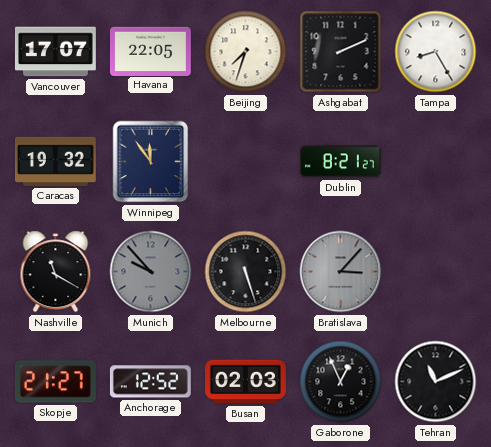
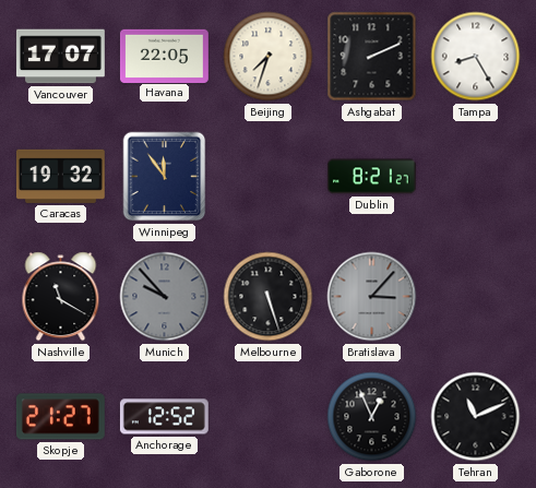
Busan: 02:03 -> none (246, 382)
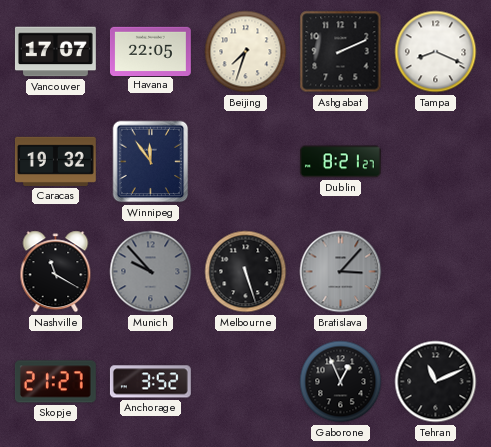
Tampa: 8:25 -> 8:19 (436, 52)
Anchorage: 12:52 -> 3:52 (150, 382)
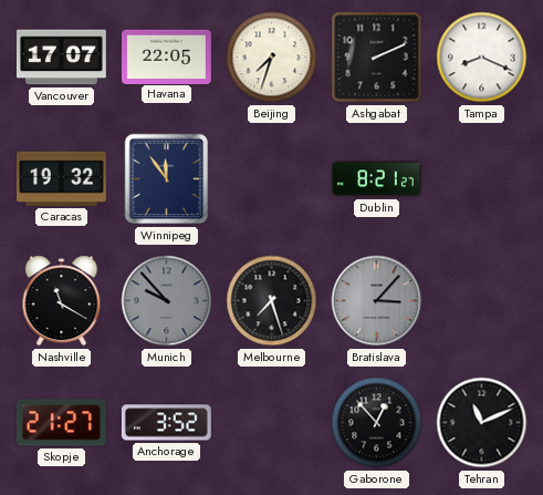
Melbourne: 5:27 -> 7:27 (272, 301)
Gaborone: 12:56 -> 12:53 (377, 423)
